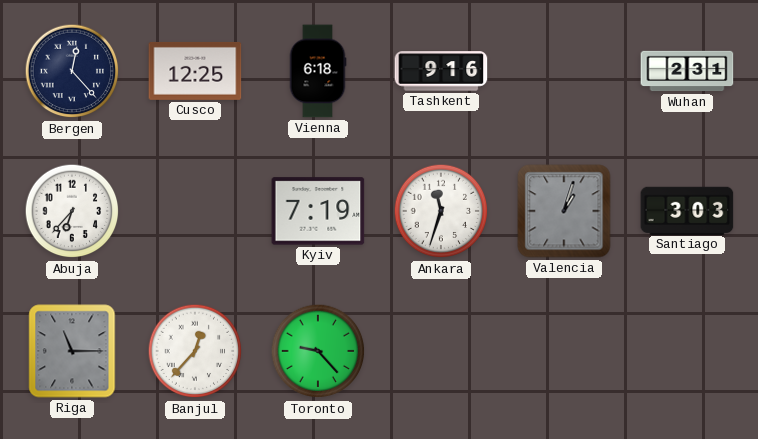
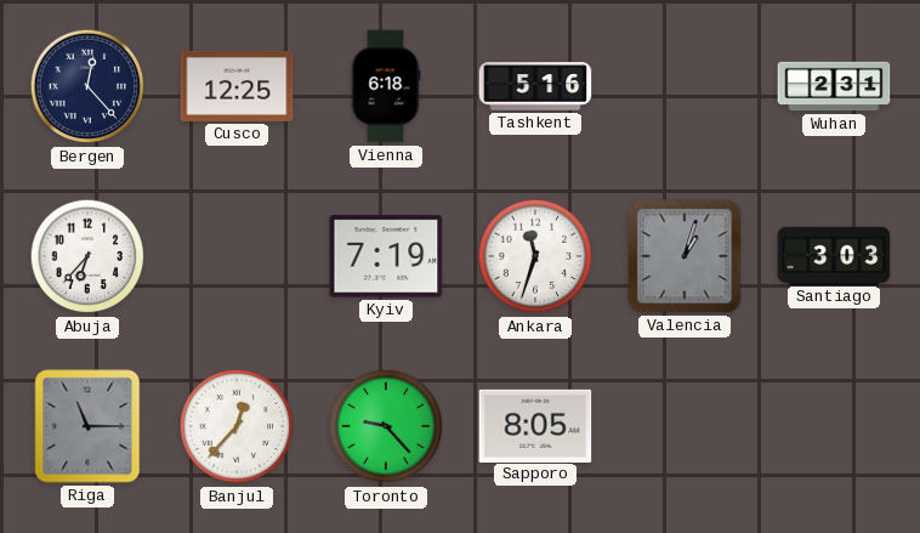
Tashkent: 9:16 -> 5:16 (535, 86)
Sapporo: none -> 8:05 (535, 425)
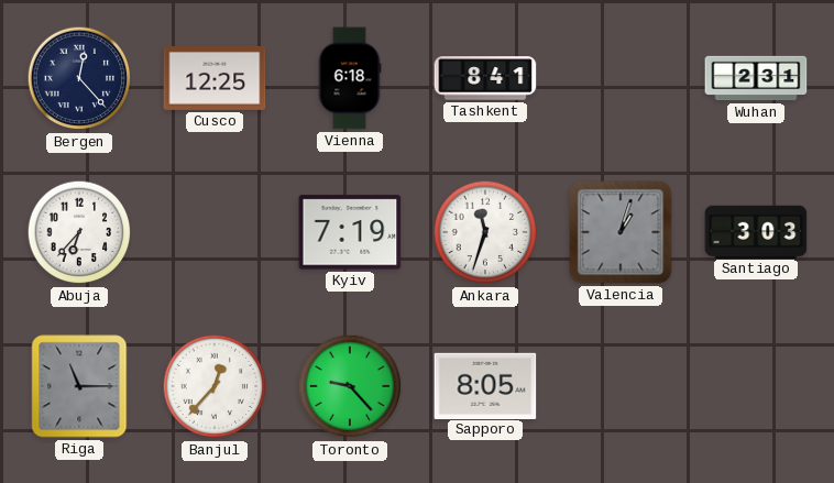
Tashkent: 5:16 -> 8:41 (485, 78)
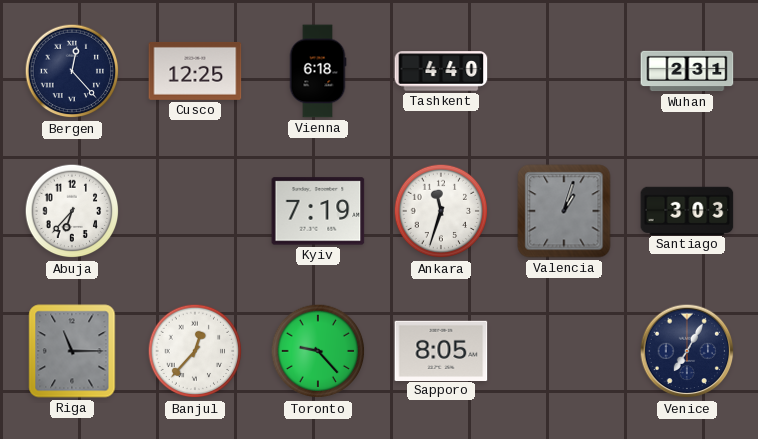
Tashkent: 8:41 -> 4:40 (441, 71)
Venice: none -> 7:05 (687, 351)
